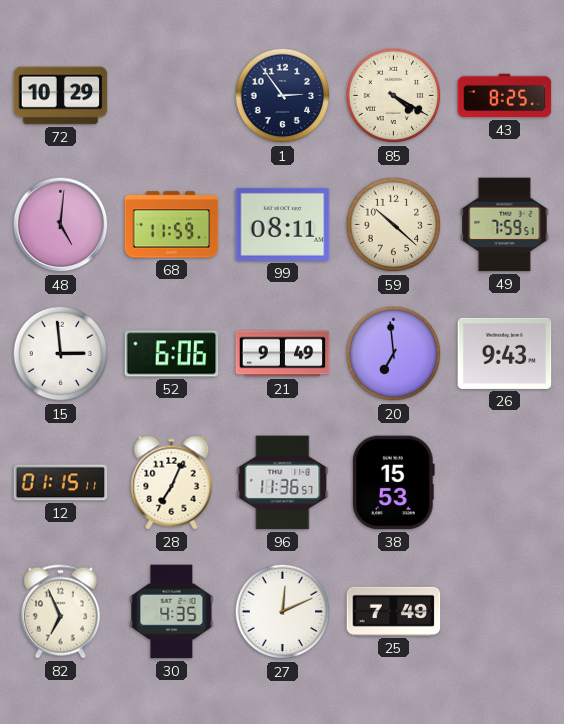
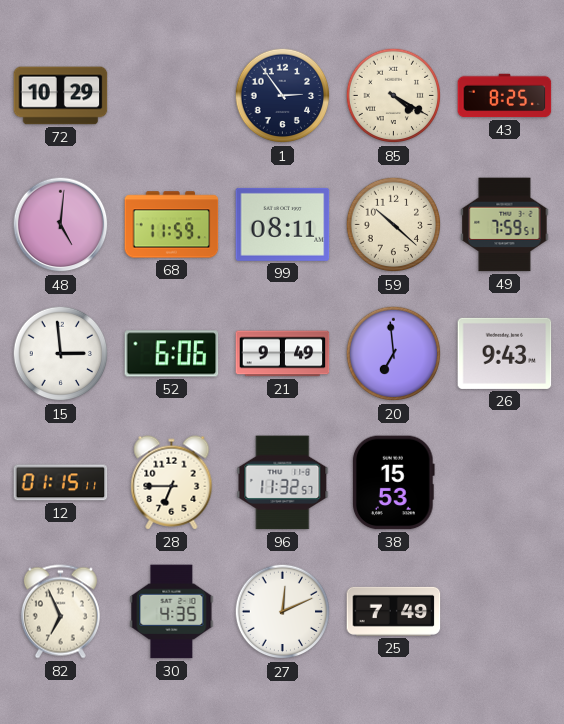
28: 7:04 -> 6:45 (172, 483)
96: 11:36 -> 11:32 (283, 483)
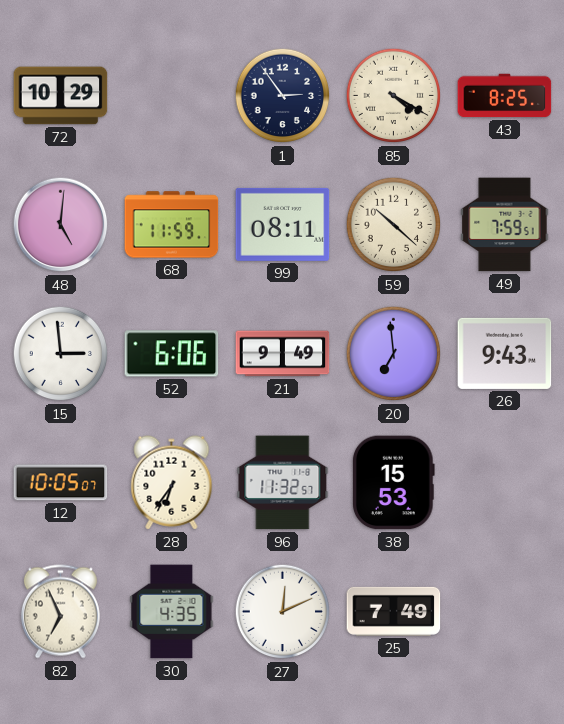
12: 01:15 -> 10:05 (61, 483)
28: 6:45 -> 6:36 (172, 483)
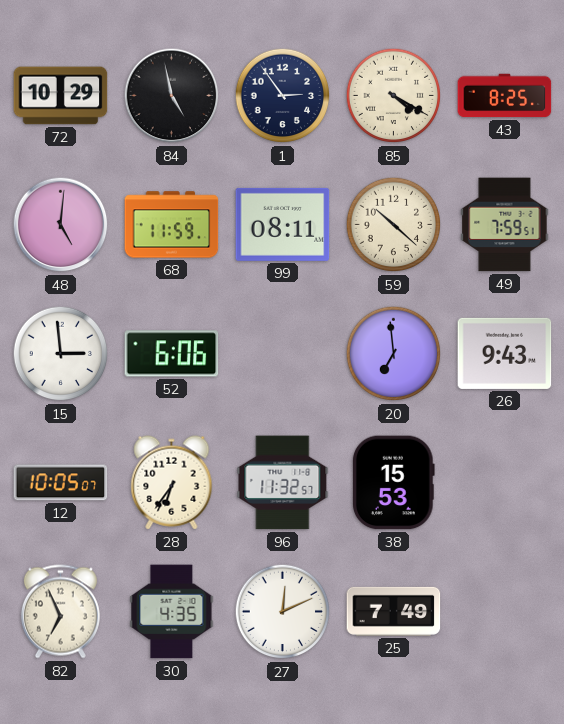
84: none -> 4:58 (172, 96)
21: 9:49 -> none (283, 354)
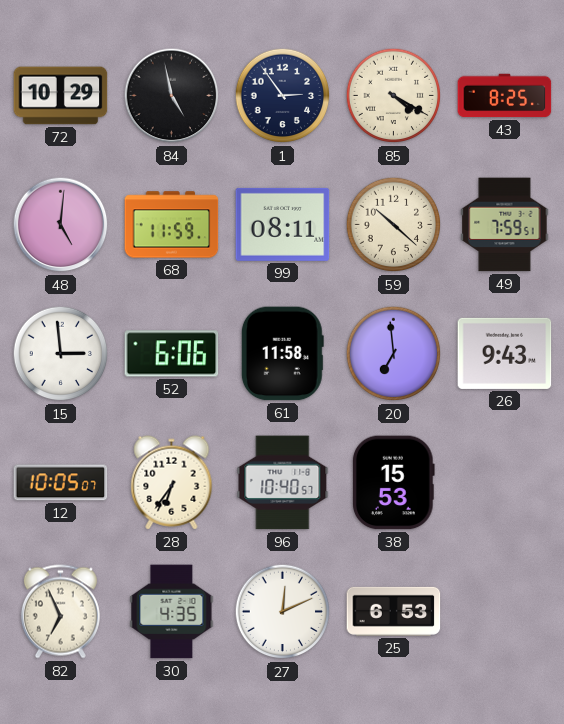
61: none -> 11:58 (282, 354)
96: 11:32 -> 10:40 (283, 483)
25: 7:49 -> 6:53 (394, 611)
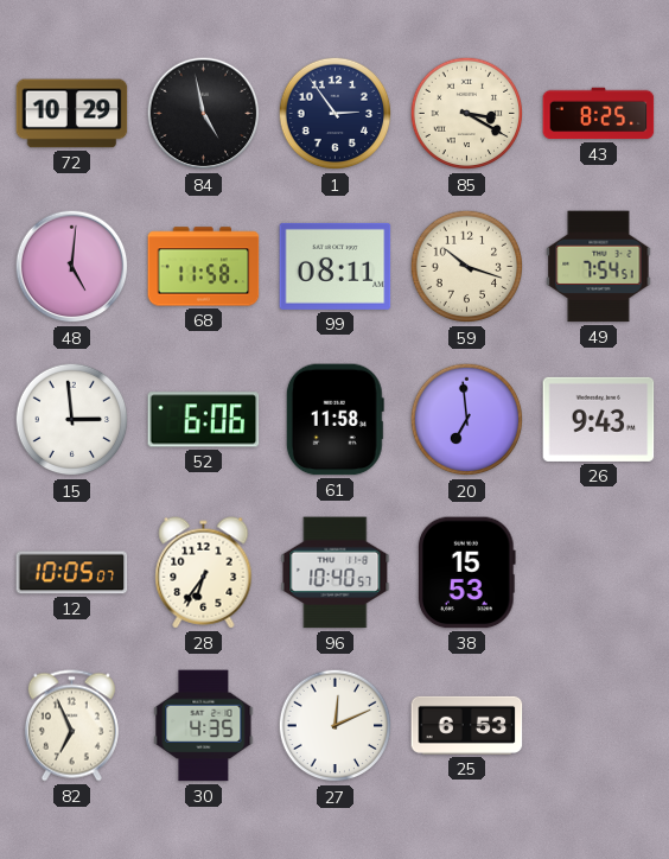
85: 4:20 -> 3:20 (467, 114)
68: 11:59 -> 11:58 (204, 267)
59: 10:22 -> 10:18 (467, 267)
49: 7:59 -> 7:54 (599, 267)
